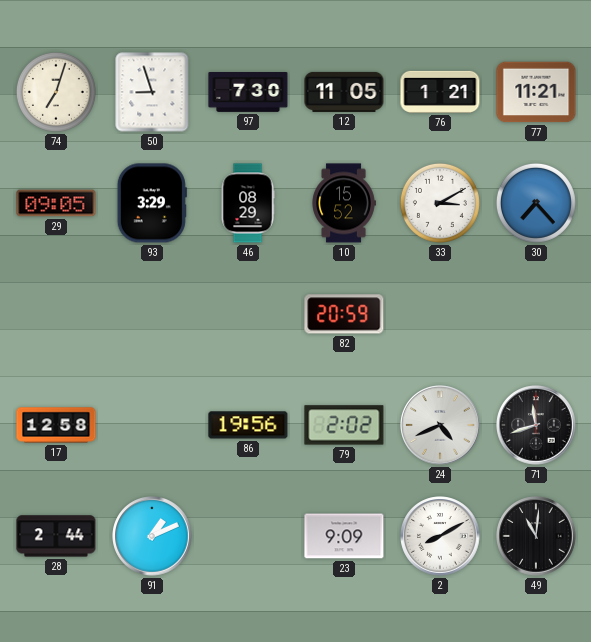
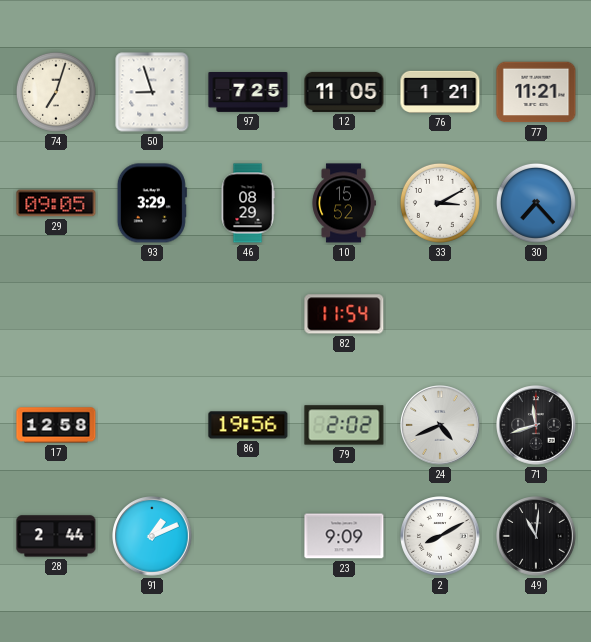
97: 7:30 -> 7:25 (248, 93)
82: 20:59 -> 11:54 (344, 314)
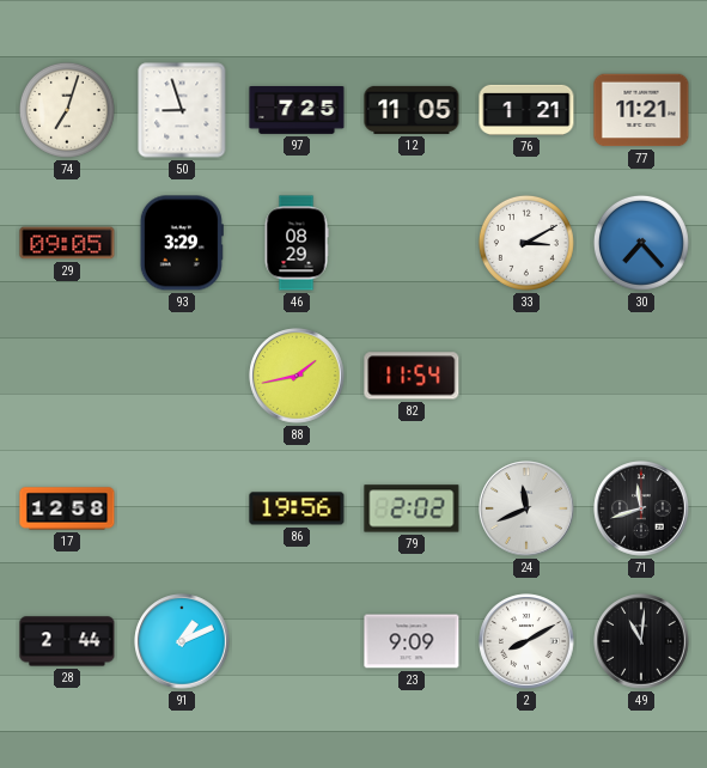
10: 15:52 -> none (344, 203)
88: none -> 1:43 (297, 376)
24: 4:41 -> 11:41 (526, 508)
